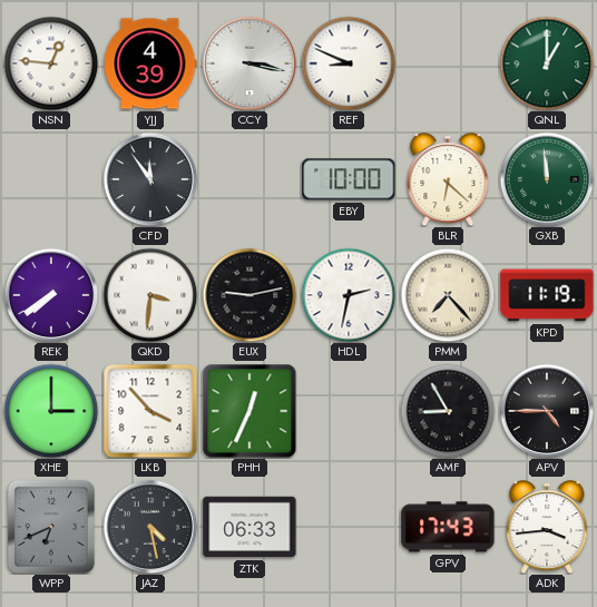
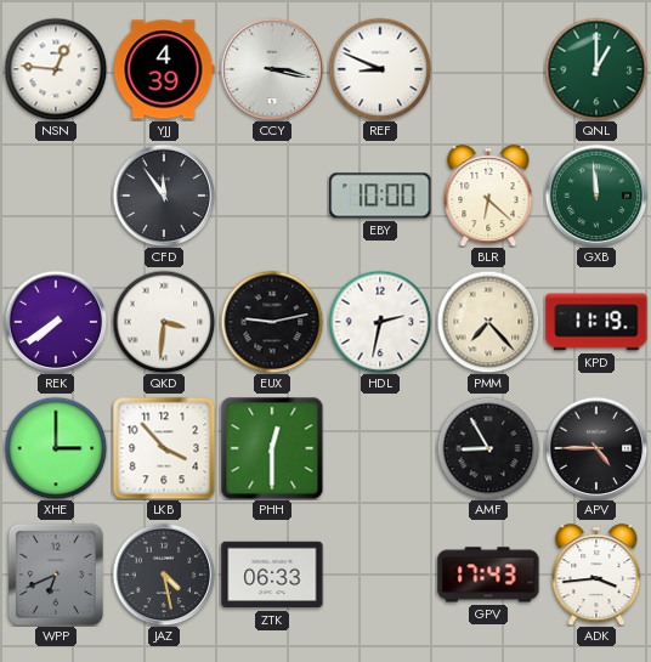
PHH: 12:34 -> 12:30 (272, 448)
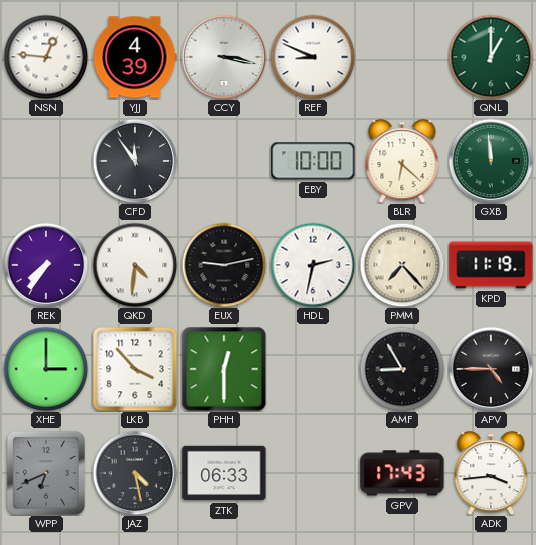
REK: 7:39 -> 7:36 (46, 265)
QKD: 3:31 -> 4:31 (135, 265)
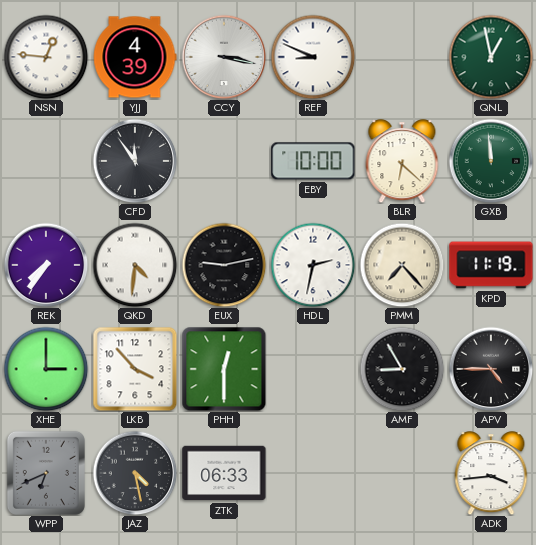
QNL: 1:00 -> 12:58 (491, 57)
GPV: 17:43 -> none (402, 473)
